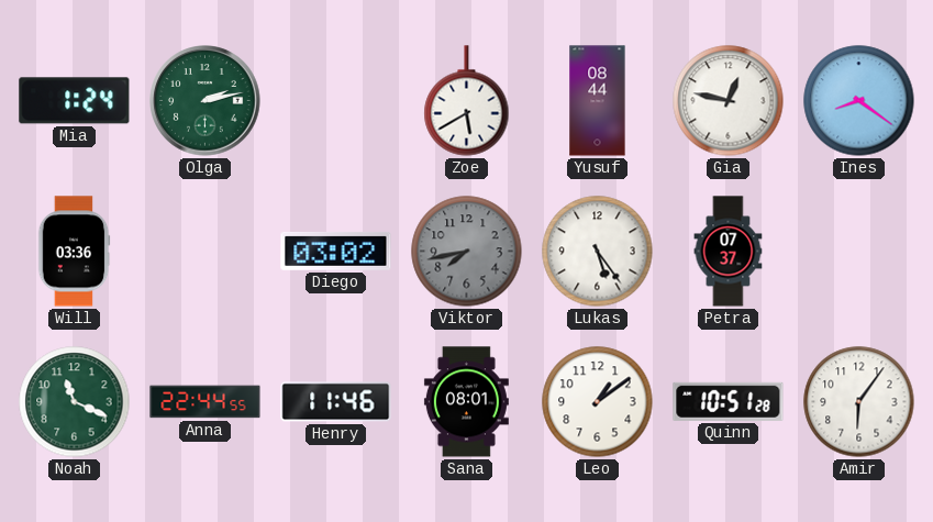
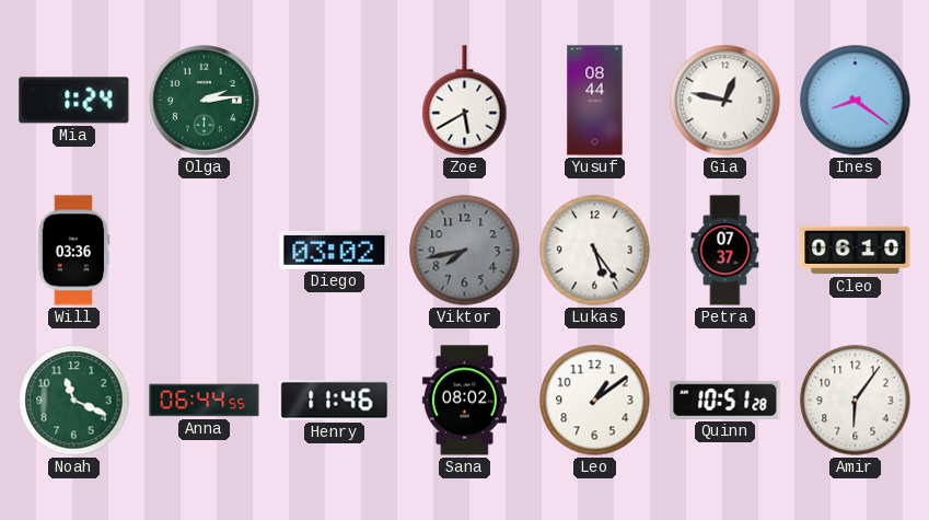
Olga: 2:13 -> 2:14 (205, 101)
Cleo: none -> 06:10 (856, 251)
Anna: 22:44 -> 06:44 (205, 401)
Sana: 08:01 -> 08:02 (464, 401)
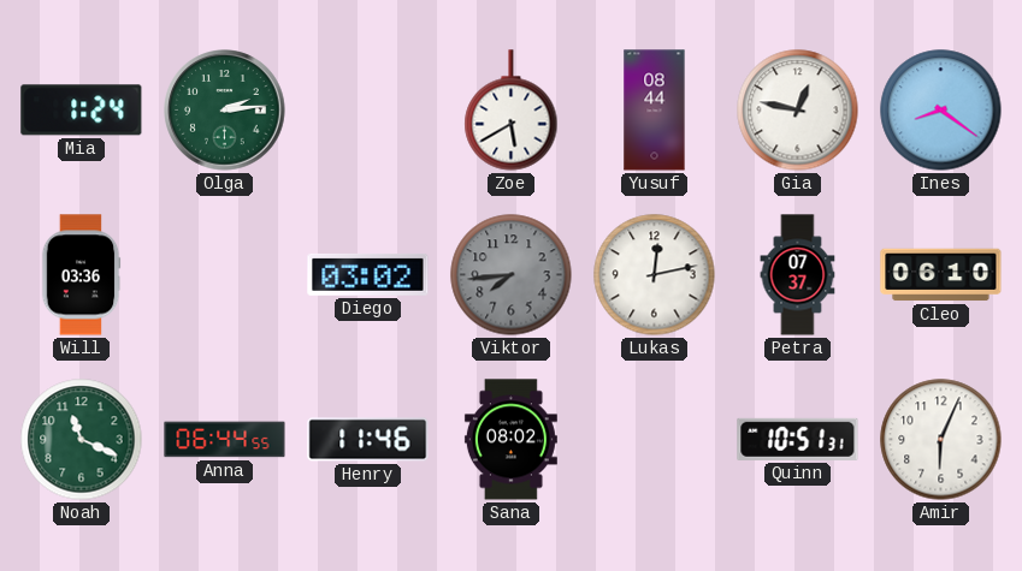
Viktor: 7:43 -> 7:44 (512, 275)
Lukas: 5:24 -> 12:13 (655, 275)
Leo: 1:09 -> none (595, 401)
Quinn: 10:51:28 -> 10:51:31 (798, 439)
Amir: 6:06 -> 6:04 (941, 440)
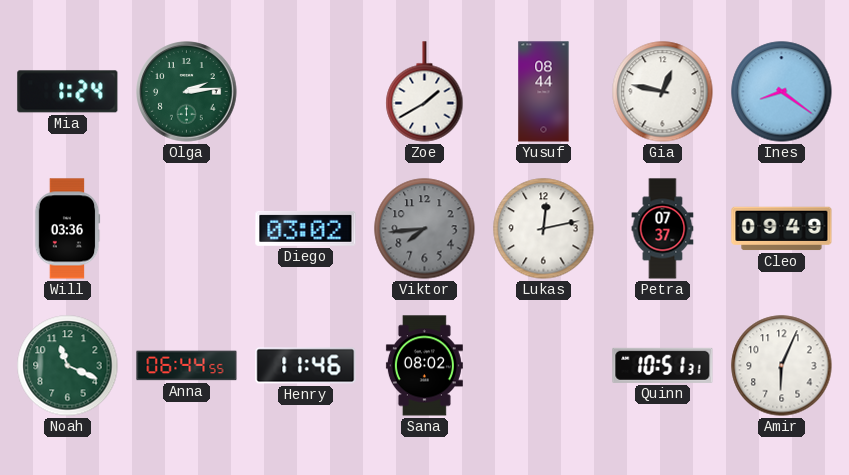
Zoe: 5:40 -> 1:40 (425, 92)
Cleo: 06:10 -> 09:49 (782, 229)
